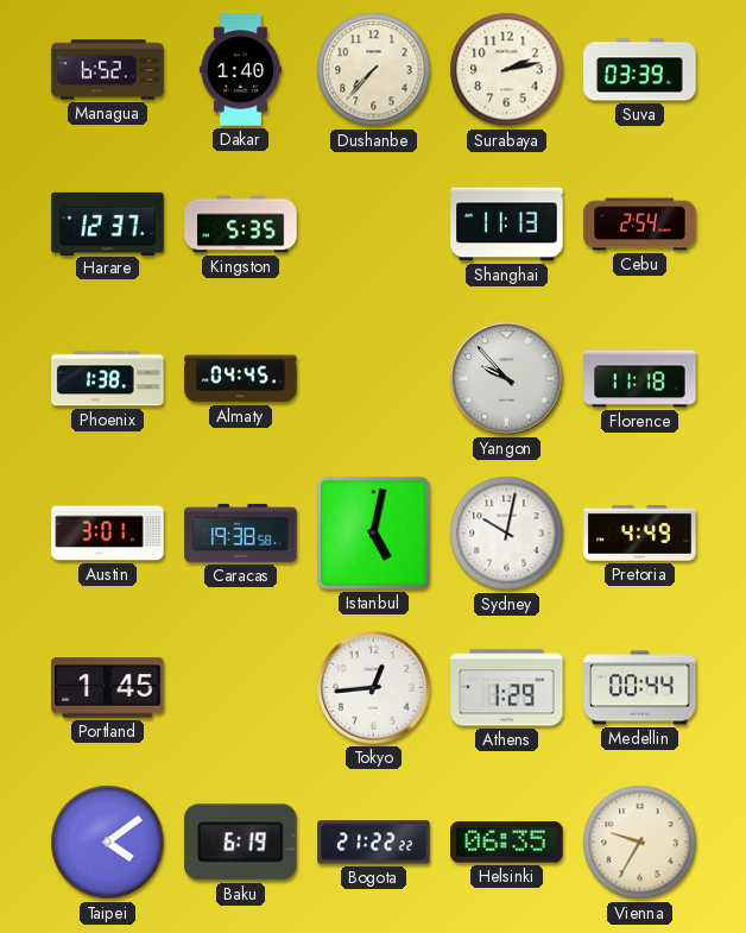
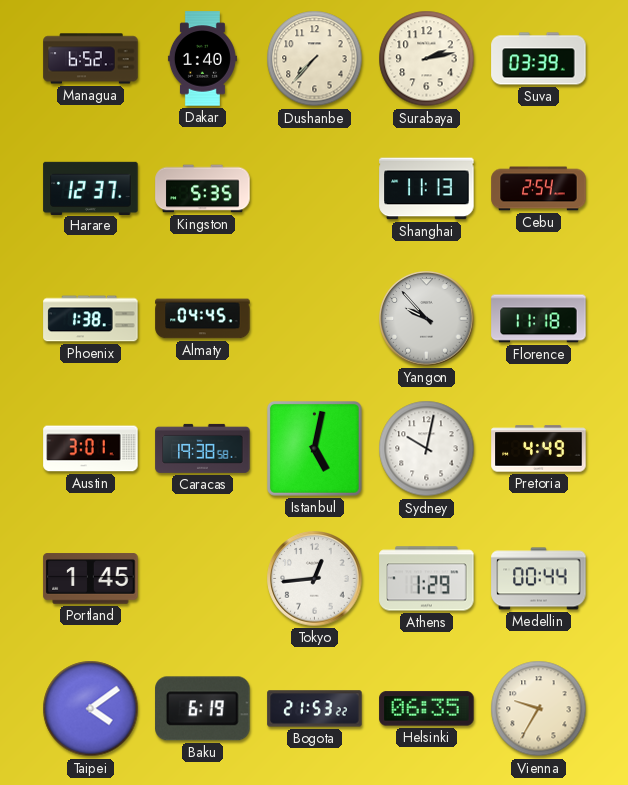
Bogota: 21:22 -> 21:53 (315, 709)
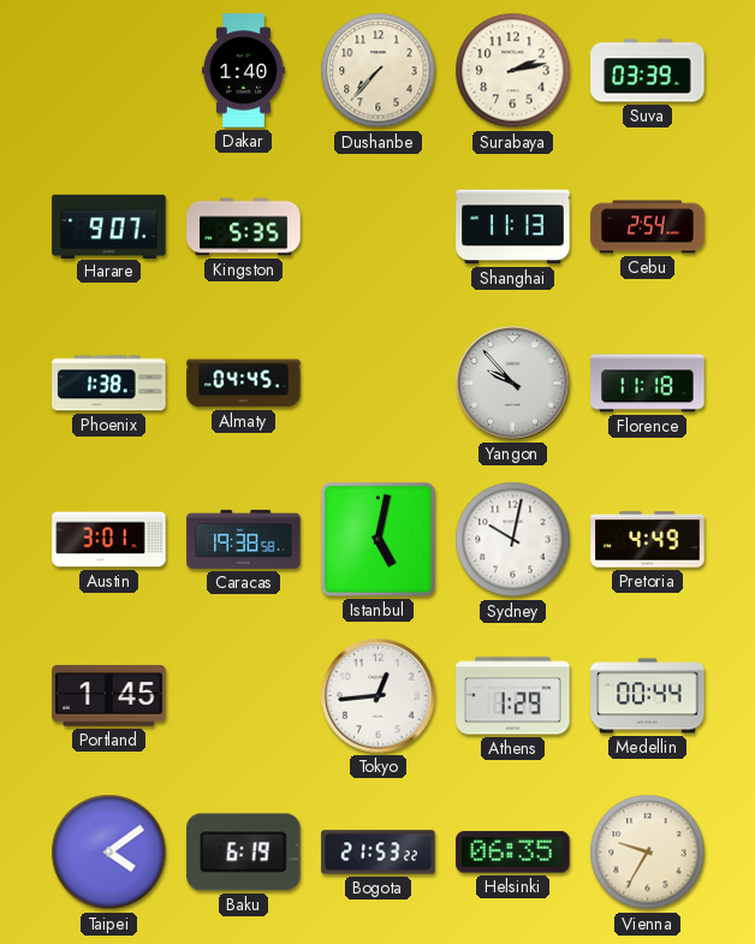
Managua: 6:52 -> none (91, 59)
Harare: 12:37 -> 9:07 (109, 226)
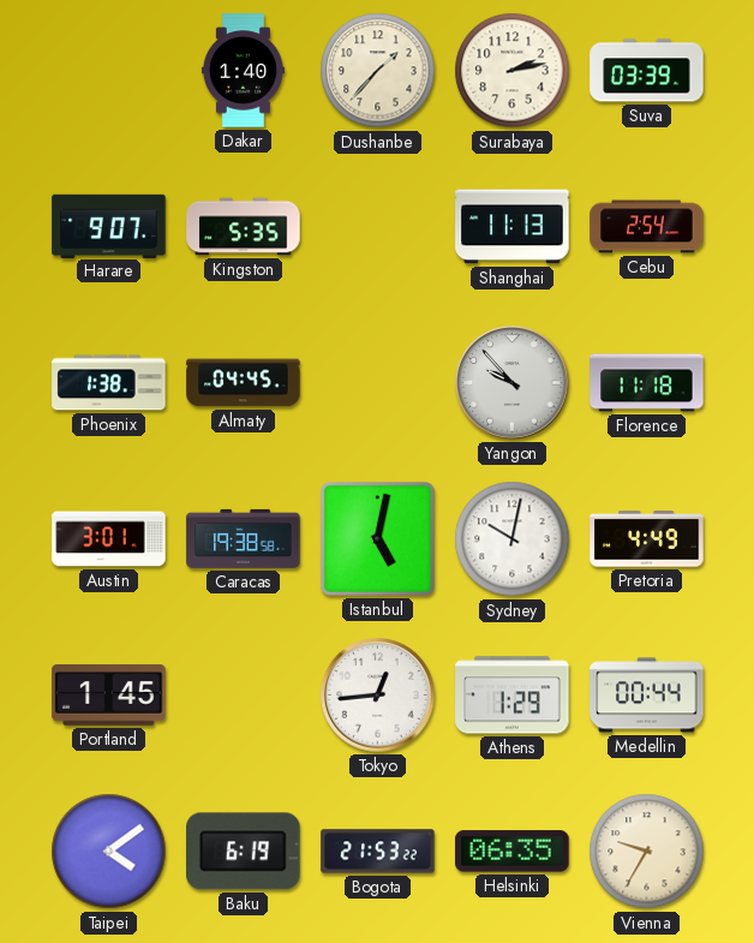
Dushanbe: 7:37 -> 1:37 (378, 71)
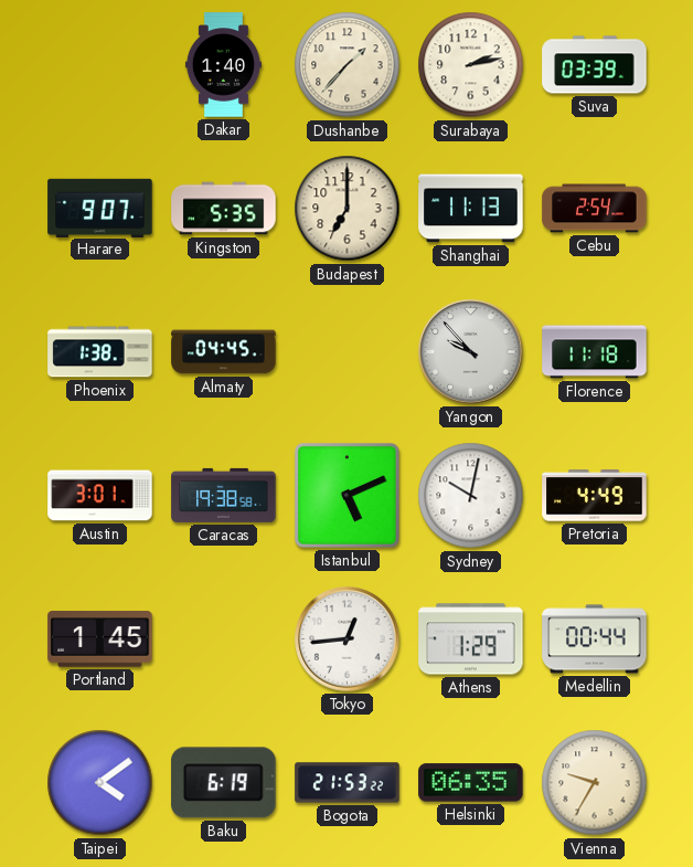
Budapest: none -> 7:00 (348, 209)
Istanbul: 5:02 -> 5:11 (346, 495)
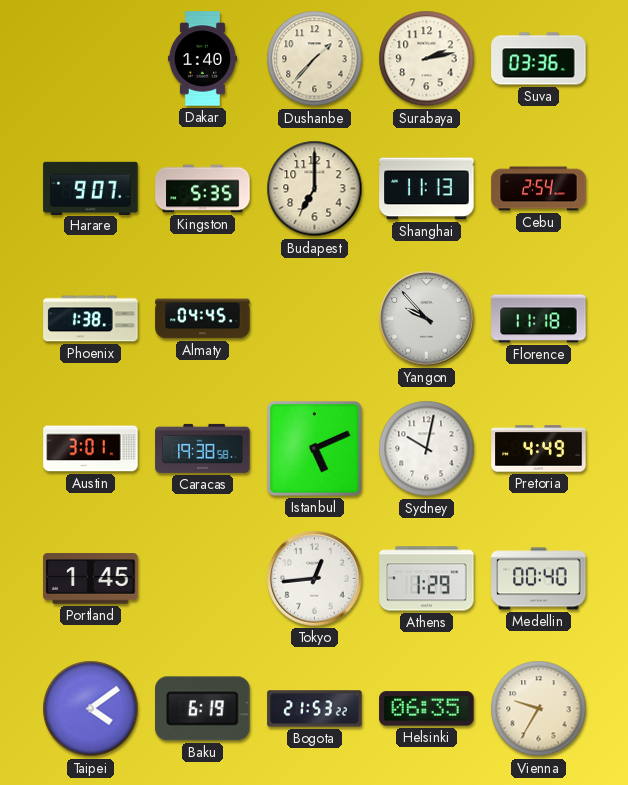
Suva: 03:39 -> 03:36 (539, 59)
Medellin: 00:44 -> 00:40 (539, 579)
